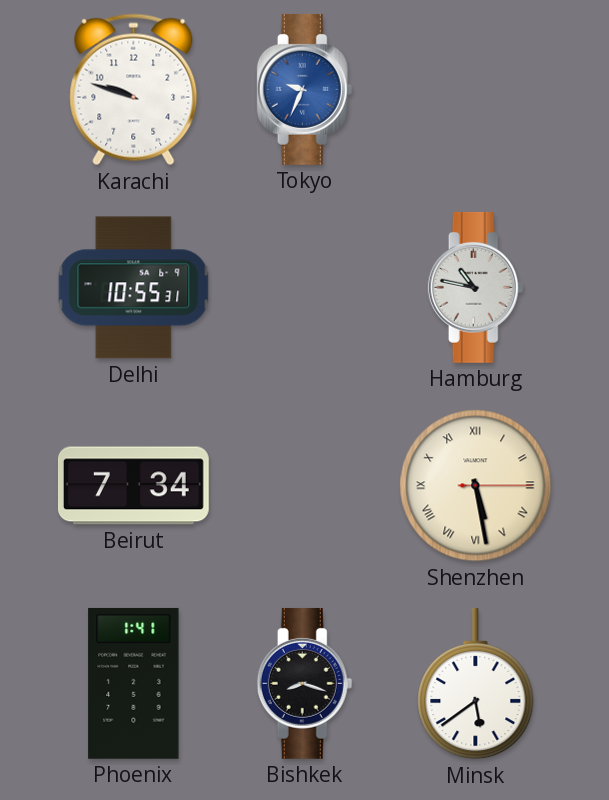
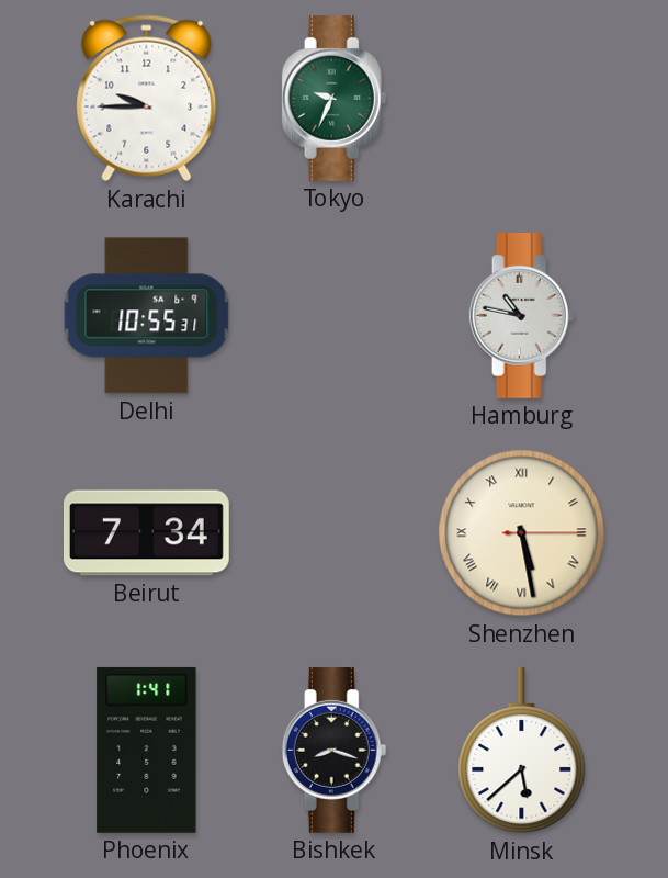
Karachi: 9:48 -> 9:45 (147, 99)
Tokyo dial: blue -> green (335, 98)
Minsk: 5:39 -> 5:38 (522, 751)
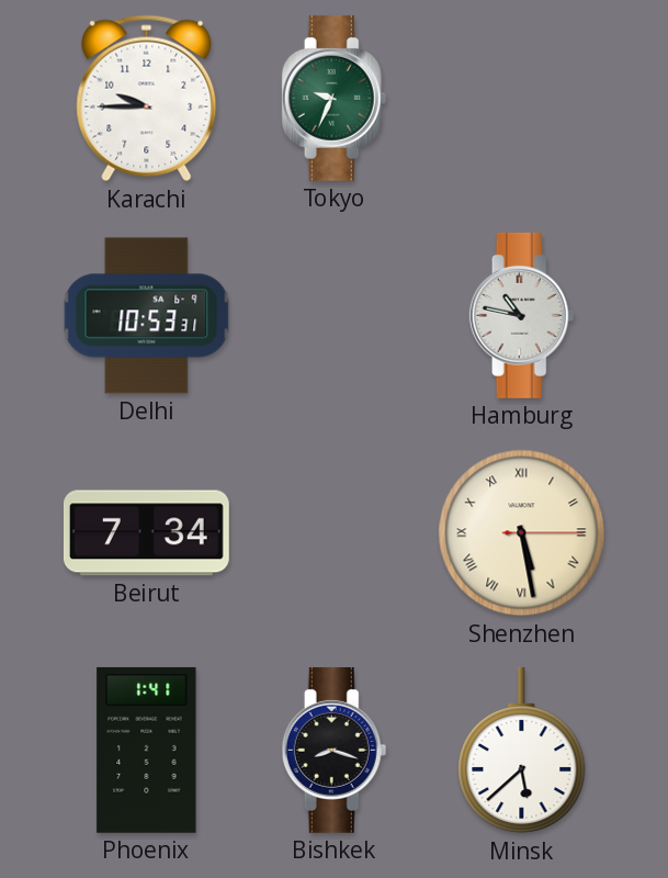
Delhi: 10:55 -> 10:53 (147, 316)
